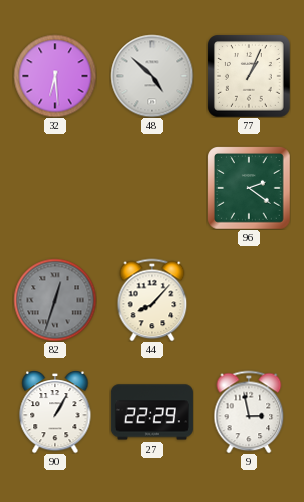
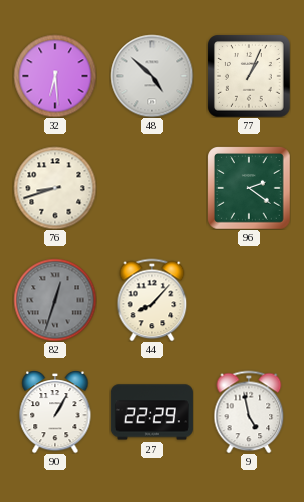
76: none -> 8:42 (55, 188)
9: 2:58 -> 4:58 (249, 412)
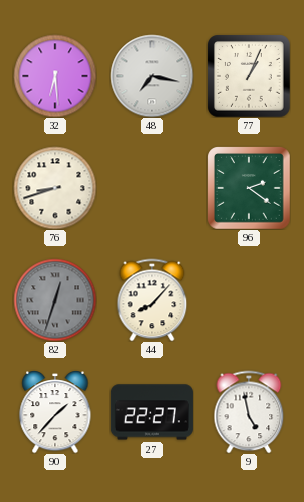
48: 4:52 -> 7:17 (152, 76)
90: 1:05 -> 1:37 (55, 412)
27: 22:29 -> 22:27 (152, 412)
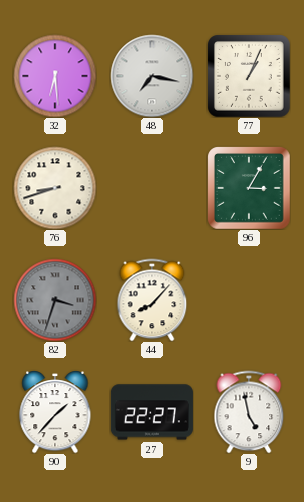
96: 2:21 -> 3:05 (249, 188)
82: 12:33 -> 3:33 (55, 300)
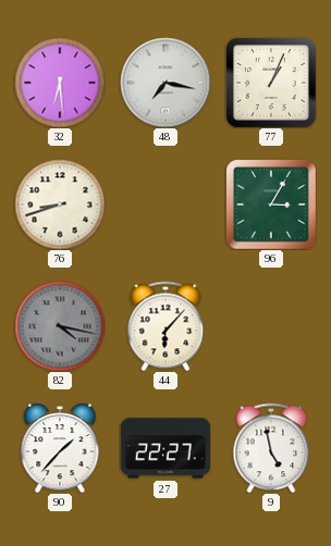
82: 3:33 -> 4:17 (60, 326)
44: 8:07 -> 6:07 (165, 326)
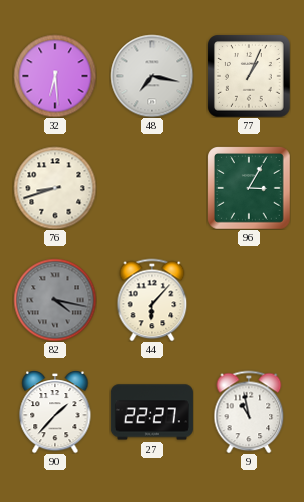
9: 4:58 -> 10:58 (249, 412)
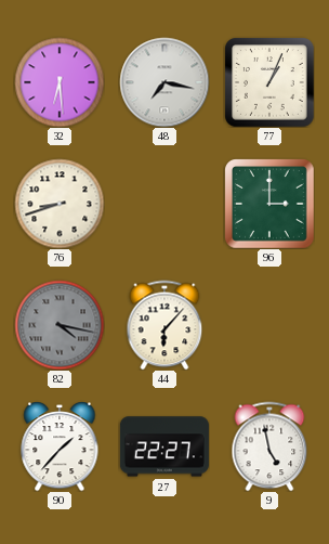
96: 3:05 -> 3:00 (269, 204)
9: 10:58 -> 4:58 (269, 446)
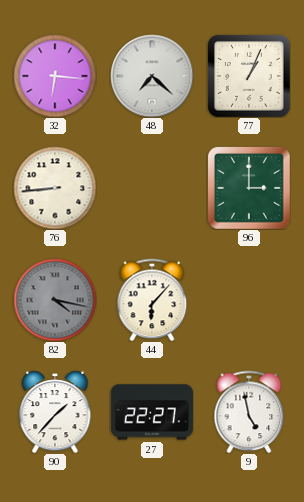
32: 6:29 -> 6:16 (55, 76)
48: 7:17 -> 7:22 (152, 76)
76: 8:42 -> 8:44 (55, 188)
